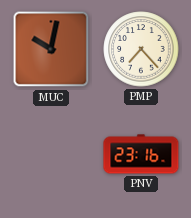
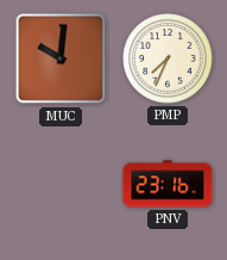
MUC: 10:02 -> 10:01 (61, 58)
PMP: 7:23 -> 7:34 (168, 58)
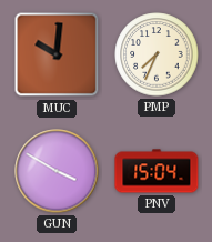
GUN: none -> 3:50 (57, 171)
PNV: 23:16 -> 15:04 (157, 171)
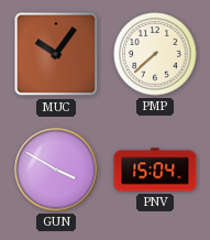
MUC: 10:01 -> 10:06 (56, 54)
PMP: 7:34 -> 7:38 (155, 54)
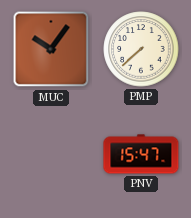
GUN: 3:50 -> none (56, 170)
PNV: 15:04 -> 15:47 (141, 154)
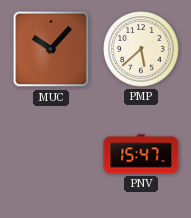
MUC: 10:06 -> 10:07 (51, 49)
PMP: 7:38 -> 5:38 (141, 49)
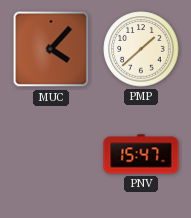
MUC: 10:07 -> 4:07 (51, 49)
PMP: 5:38 -> 1:38 (141, 49)
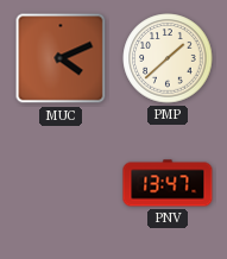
MUC: 4:07 -> 4:11 (61, 58)
PNV: 15:47 -> 13:47 (168, 183)
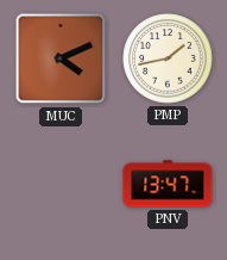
PMP: 1:38 -> 1:43 (168, 58)
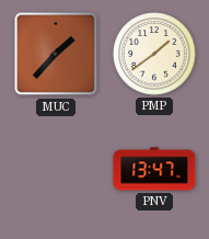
MUC: 4:11 -> 1:37 (56, 54)
PMP: 1:43 -> 1:39 (154, 54)
